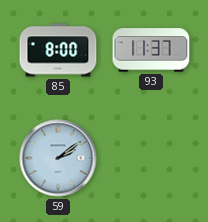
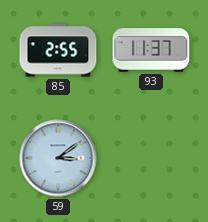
85: 8:00 -> 2:55 (58, 50)
59: 2:09 -> 3:09 (58, 158)
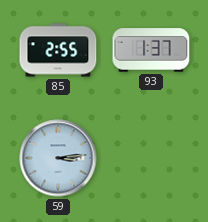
93: 11:37 -> 1:37 (151, 50)
59: 3:09 -> 3:14 (58, 158)
